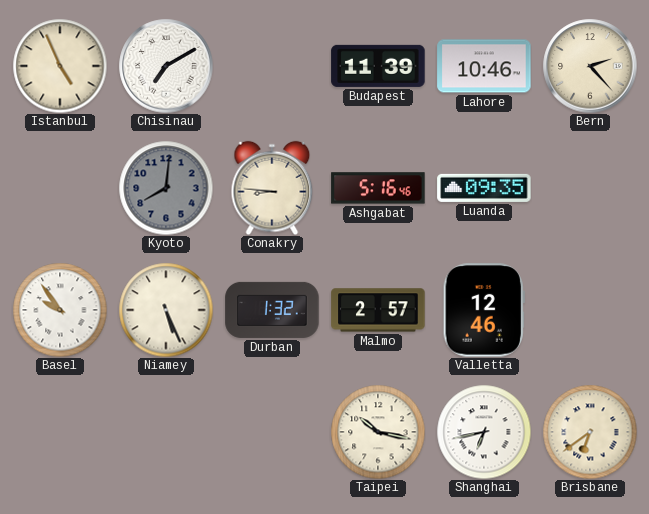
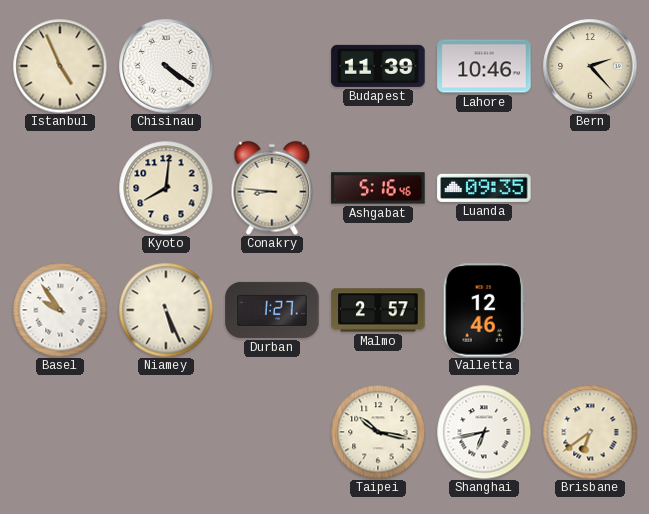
Chisinau: 7:10 -> 4:21 (166, 66)
Kyoto dial: grey -> cream (166, 188)
Durban: 1:32 -> 1:27 (272, 310)
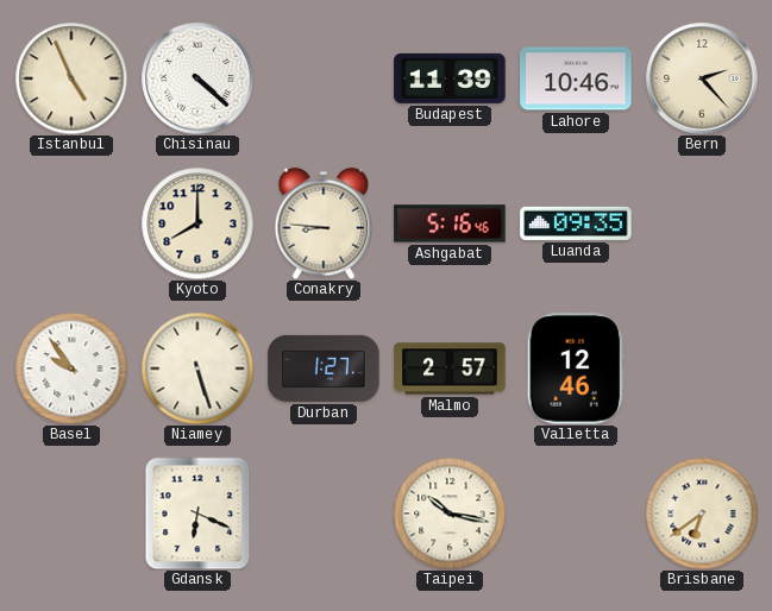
Chisinau: 4:21 -> 4:22 (197, 78)
Kyoto: 8:01 -> 8:00 (197, 223)
Niamey: 5:26 -> 5:27 (197, 369)
Gdansk: none -> 6:19 (197, 514)
Shanghai: 6:43 -> none (484, 432)
